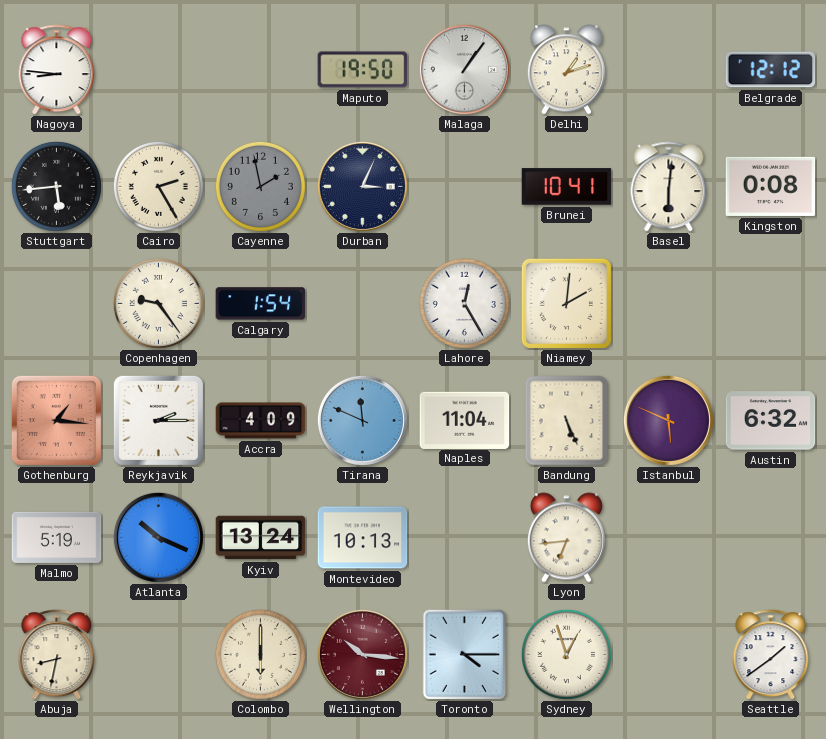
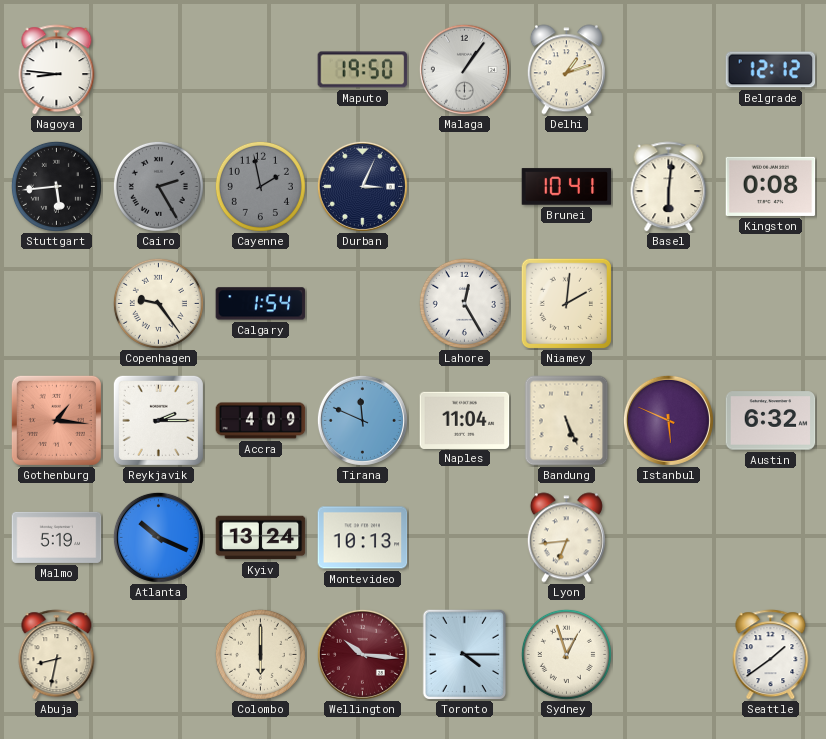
Cairo dial: cream -> grey (158, 186)
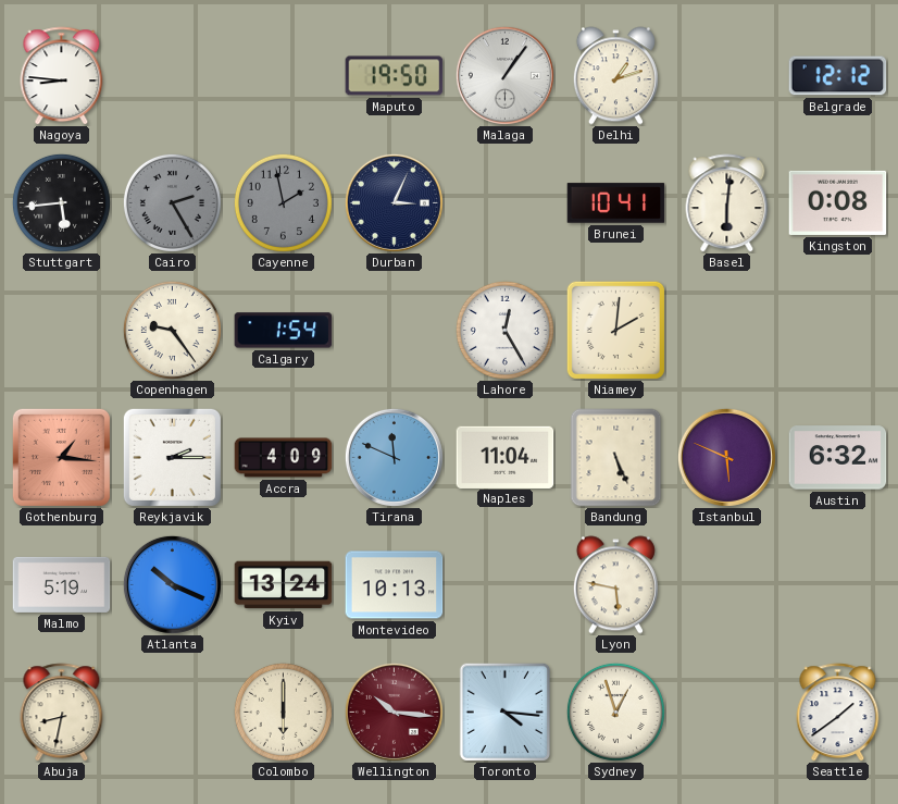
Lyon: 6:44 -> 5:47 (615, 585)
Toronto: 4:15 -> 4:16 (504, 712)
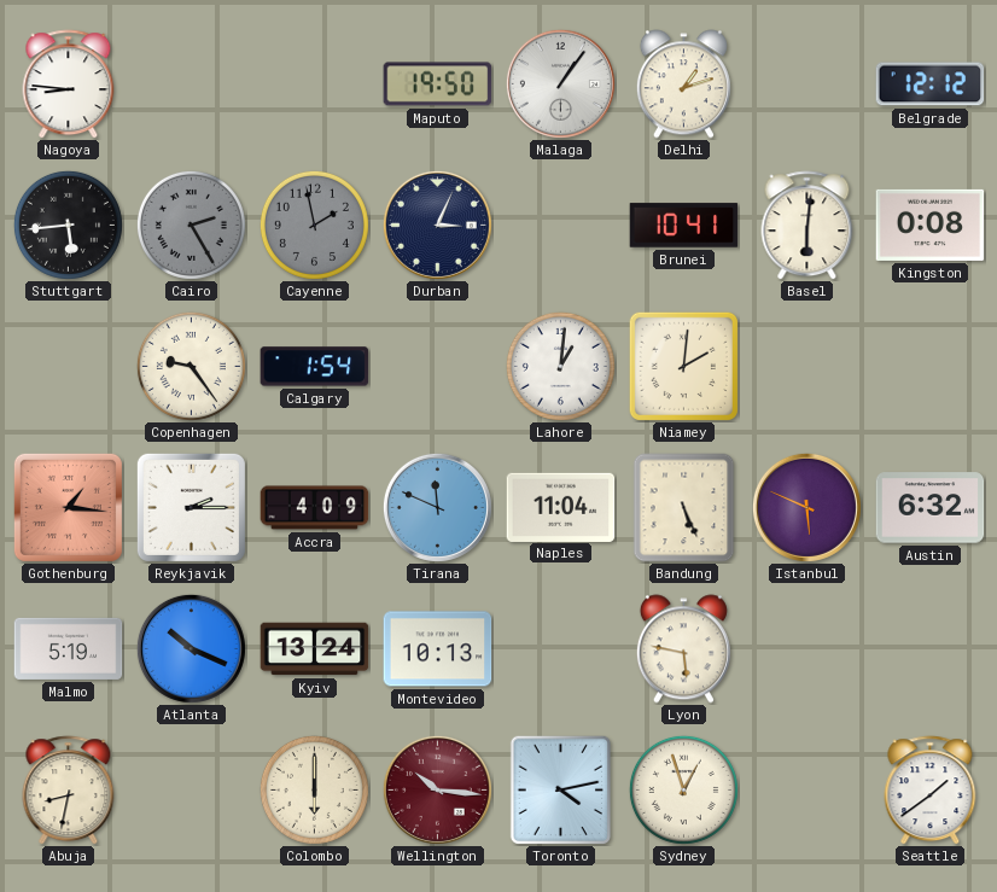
Lahore: 12:25 -> 1:01 (560, 366)
Toronto: 4:16 -> 4:13 (560, 789)
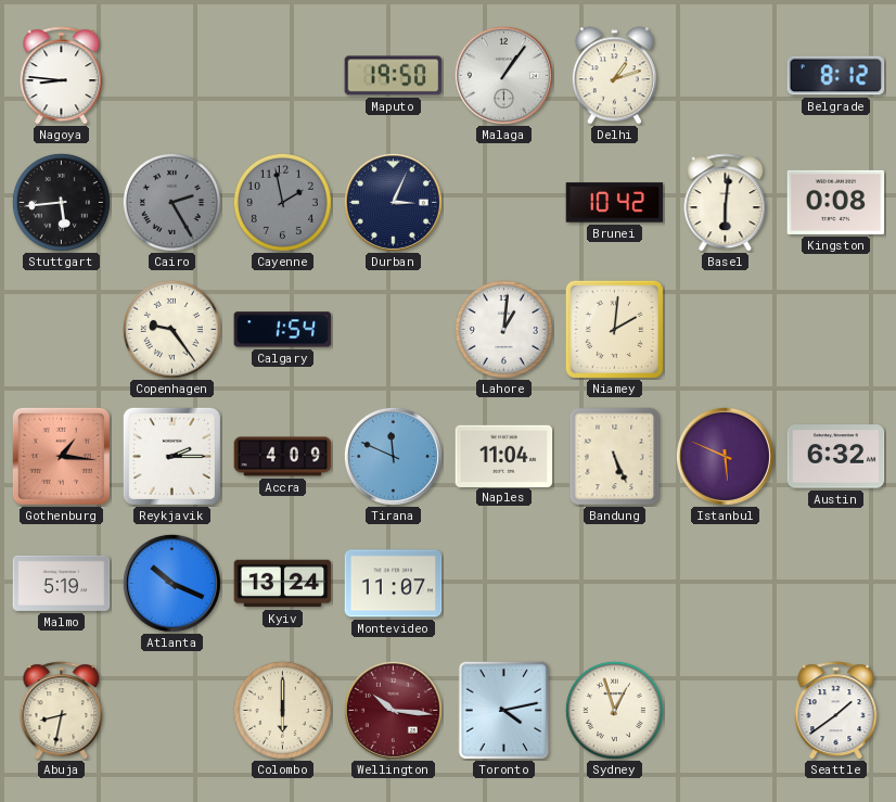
Belgrade: 12:12 -> 8:12 (836, 76)
Brunei: 10:41 -> 10:42 (615, 203)
Montevideo: 10:13 -> 11:07 (394, 584)
Lyon: 5:47 -> none (683, 649)
